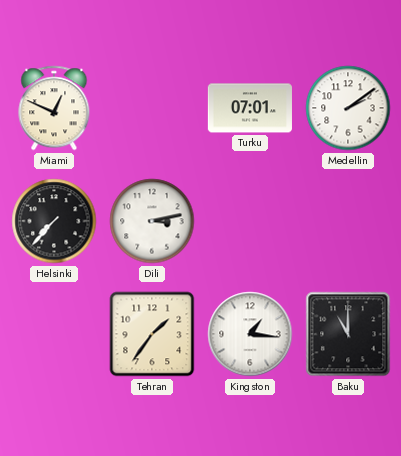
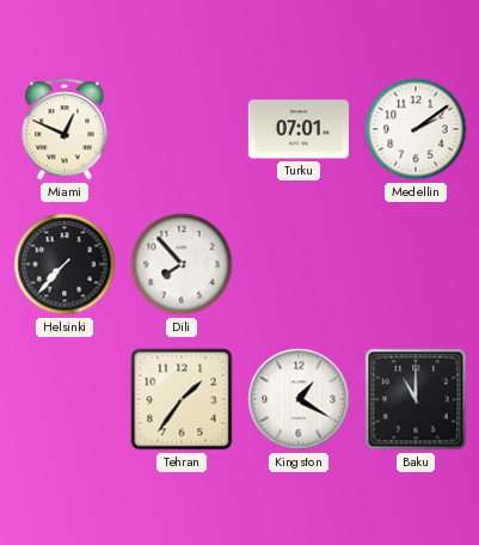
Dili: 3:13 -> 7:53 (182, 264)
Kingston: 1:16 -> 1:20 (299, 399)
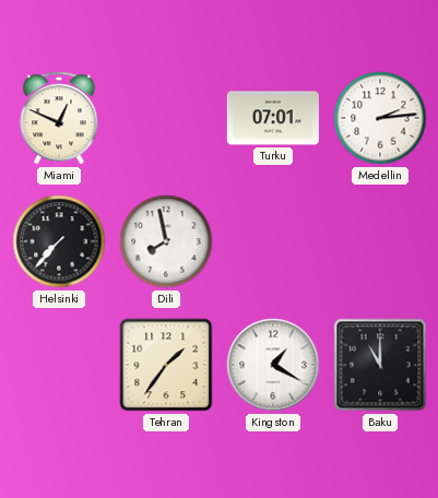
Medellin: 2:09 -> 2:14 (380, 118)
Dili: 7:53 -> 7:58 (166, 241)
